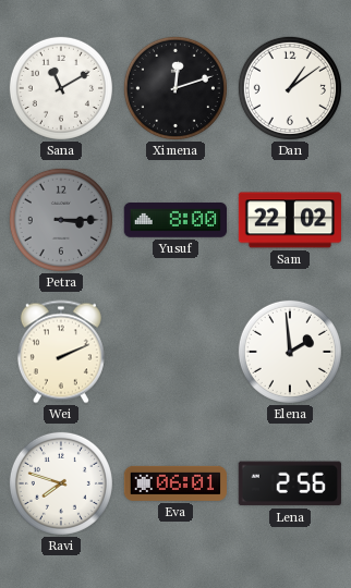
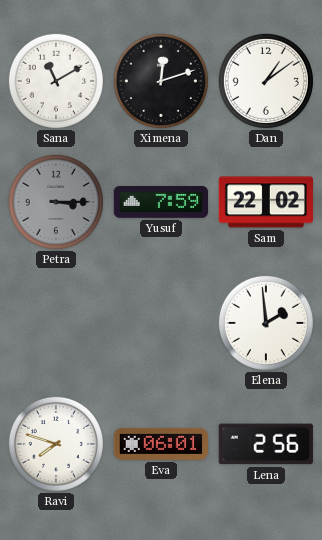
Yusuf: 8:00 -> 7:59 (160, 203)
Wei: 2:11 -> none (61, 352)
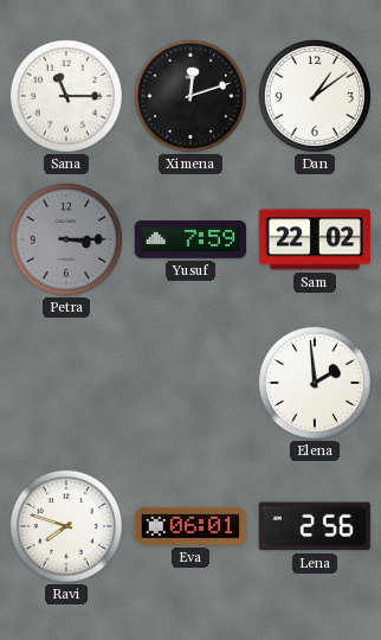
Sana: 11:10 -> 11:15 (66, 96)
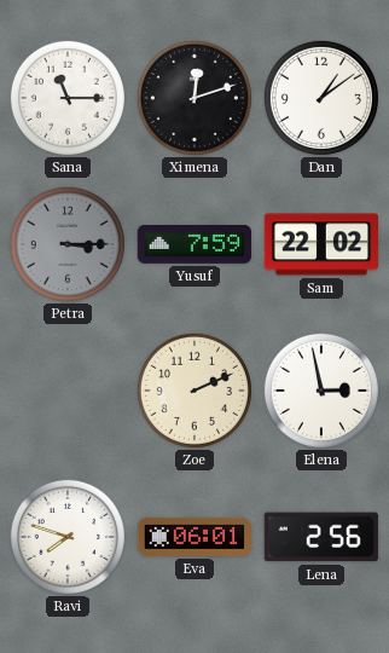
Zoe: none -> 2:11 (194, 391)
Elena: 1:59 -> 2:58 (321, 391)
